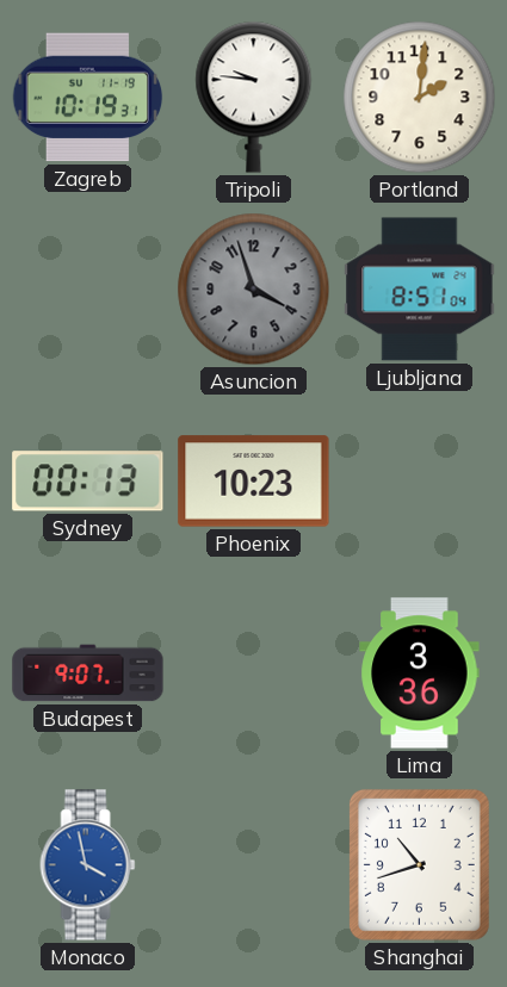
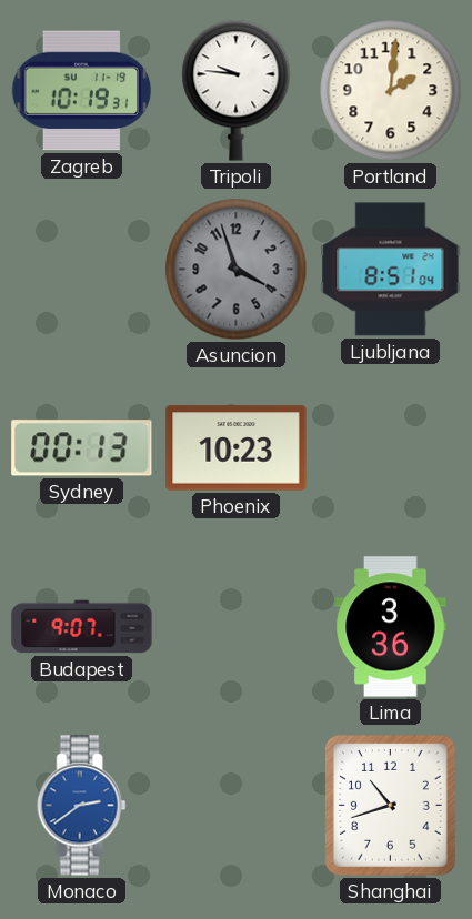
Monaco: 3:58 -> 2:39 (82, 806)
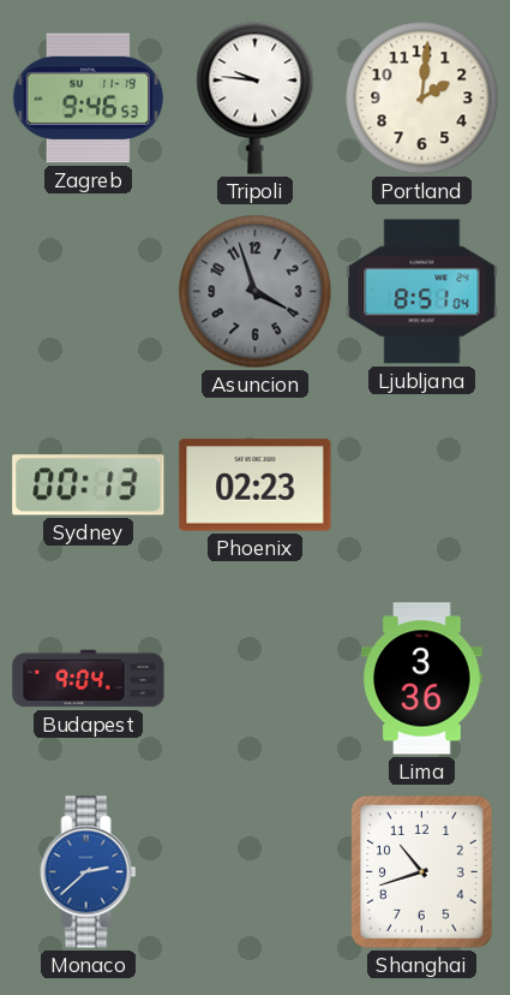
Zagreb: 10:19 -> 9:46 (89, 99)
Phoenix: 10:23 -> 02:23 (256, 485)
Budapest: 9:07 -> 9:04 (89, 679)
Monaco: 2:39 -> 2:38 (89, 872)
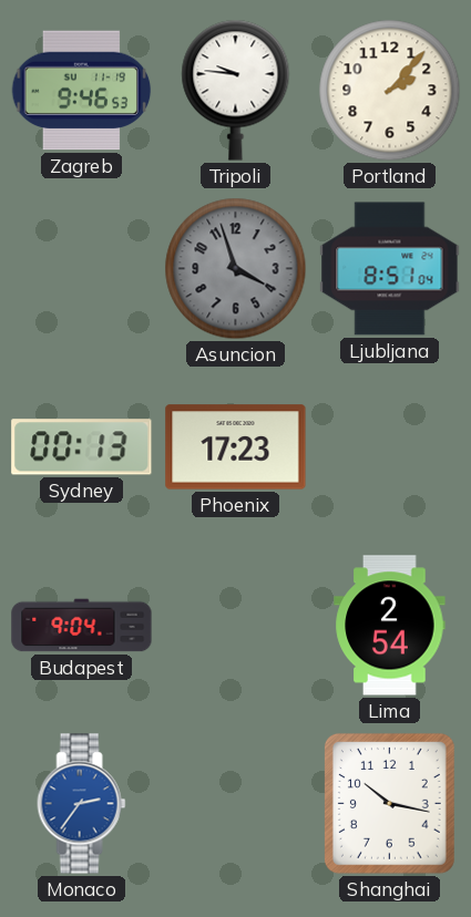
Portland: 2:01 -> 2:07 (390, 91)
Phoenix: 02:23 -> 17:23 (236, 447)
Lima: 3:36 -> 2:54 (390, 626)
Monaco: 2:38 -> 2:36 (82, 804)
Shanghai: 10:42 -> 10:17 (389, 803)
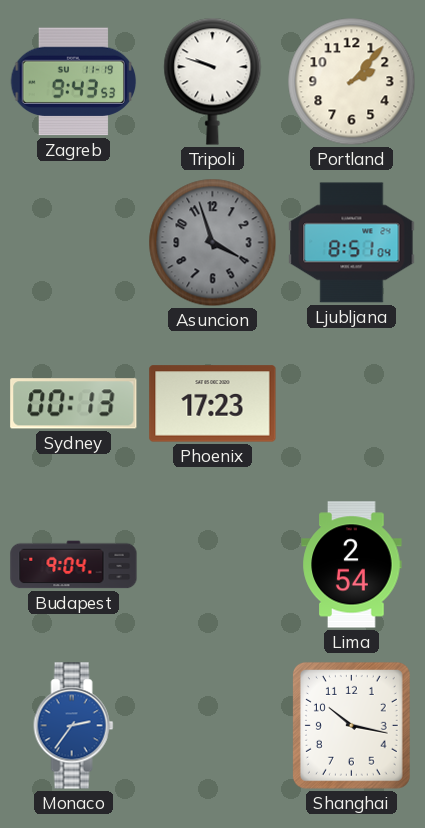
Zagreb: 9:46 -> 9:43 (74, 82)
Tripoli: 9:46 -> 9:48 (213, 81)
